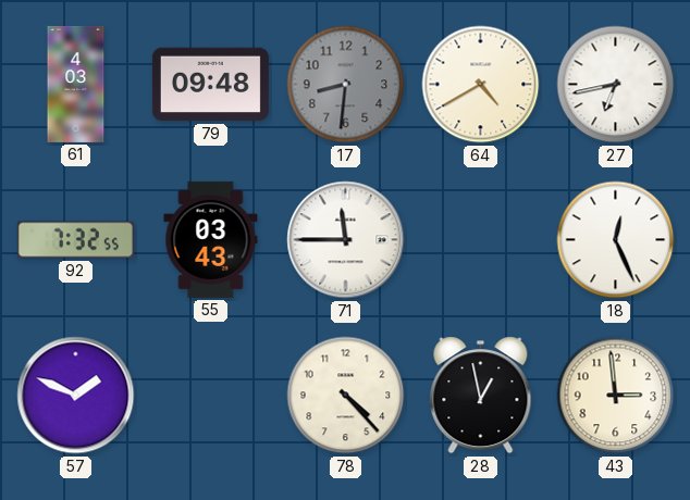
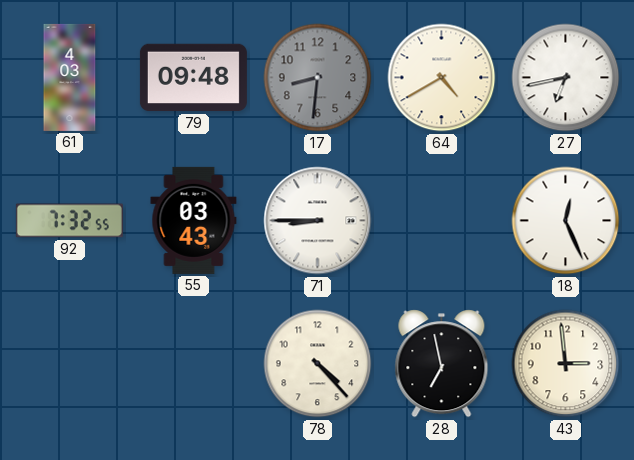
71: 11:45 -> 8:45 (318, 221)
57: 1:49 -> none (76, 396)
28: 12:58 -> 6:58 (442, 364)
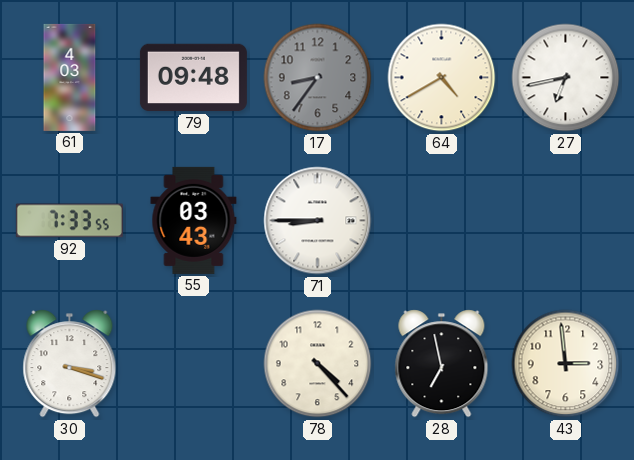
17: 8:31 -> 8:36 (318, 78)
92: 7:32 -> 7:33 (69, 221)
18: 12:26 -> none (566, 221)
30: none -> 3:18 (70, 364)
